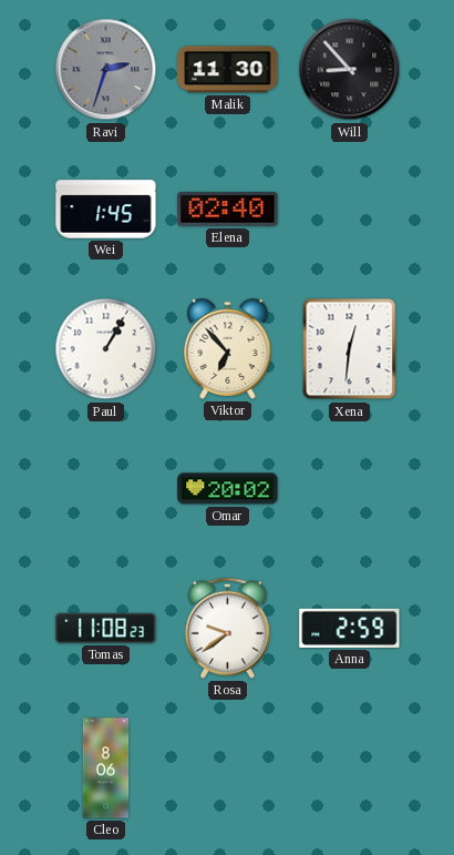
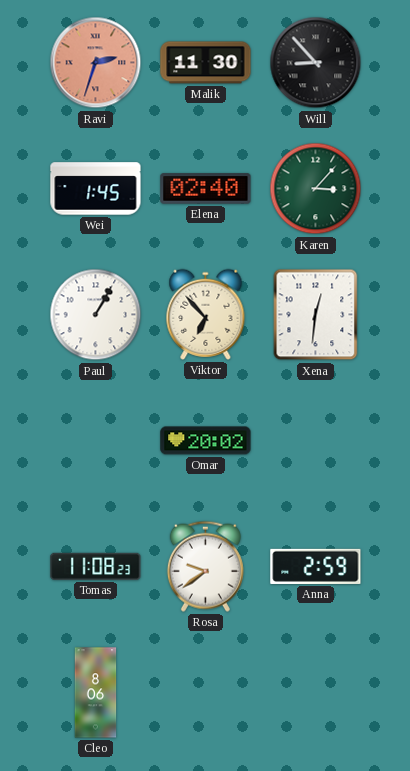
Ravi dial: grey -> salmon (96, 63)
Karen: none -> 3:07 (316, 189)
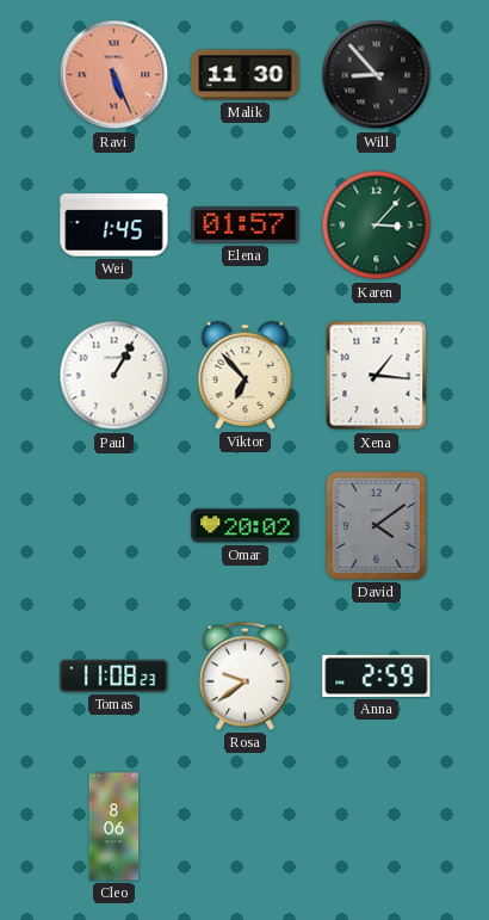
Ravi: 2:33 -> 5:26 (114, 75)
Elena: 02:40 -> 01:57 (246, 226)
Xena: 12:31 -> 1:16 (377, 376)
David: none -> 4:09 (377, 526)
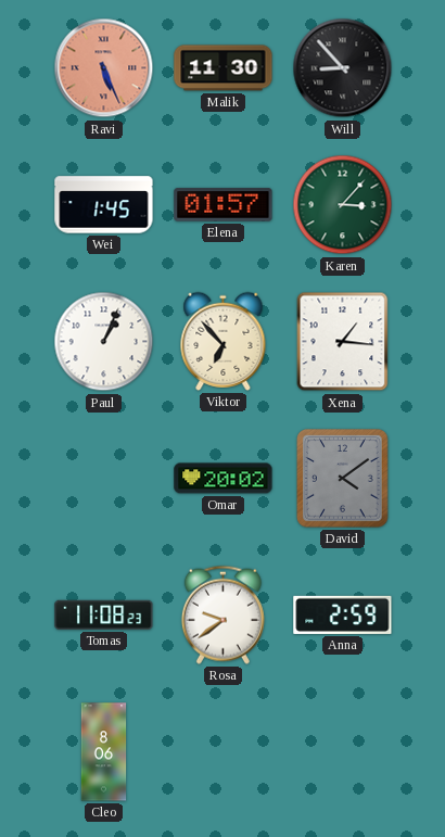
Paul: 1:05 -> 1:04 (104, 342)
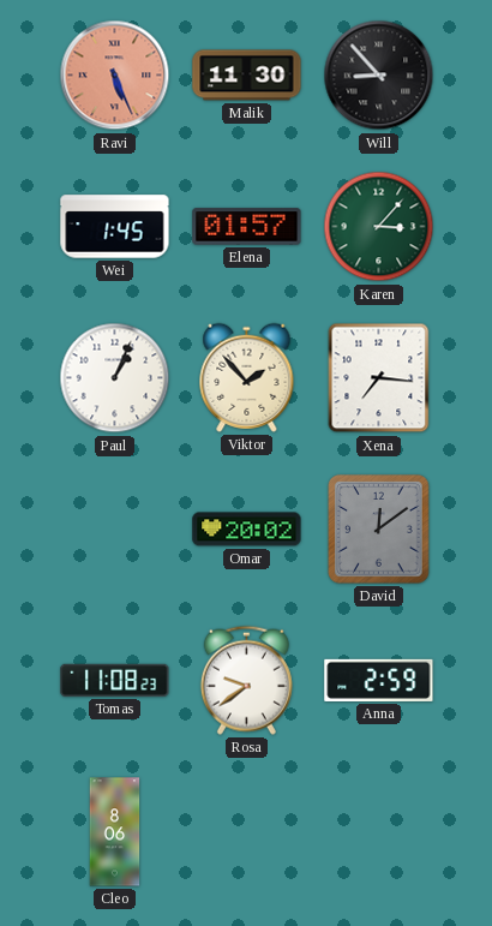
Viktor: 6:53 -> 1:53 (247, 377)
Xena: 1:16 -> 7:16 (379, 378)
David: 4:09 -> 12:09 (379, 530)
